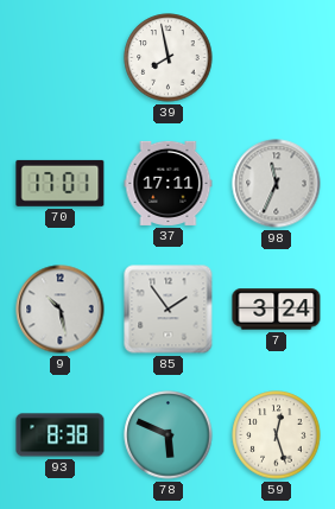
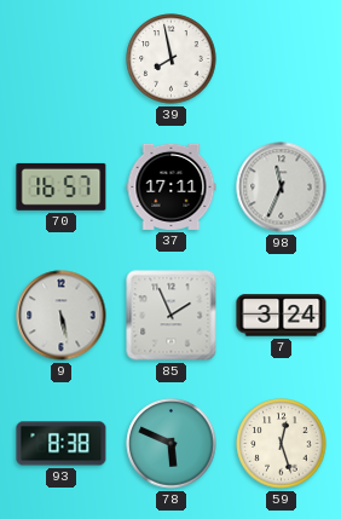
70: 17:01 -> 16:57 (62, 186)
9: 10:28 -> 5:28 (62, 316)
85: 1:54 -> 1:56 (172, 316)
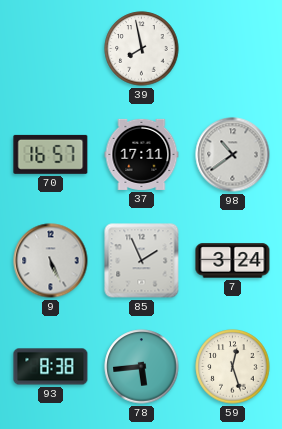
98: 11:34 -> 10:39 (233, 155)
9: 5:28 -> 5:26 (51, 261)
78: 5:49 -> 5:44 (142, 367)
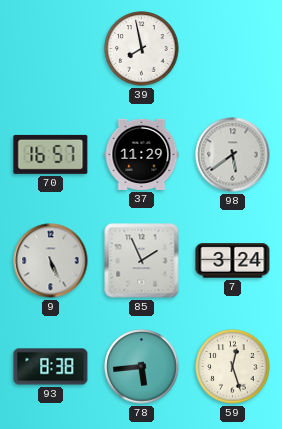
37: 17:11 -> 11:29 (142, 154)
98: 10:39 -> 5:39 (233, 155)
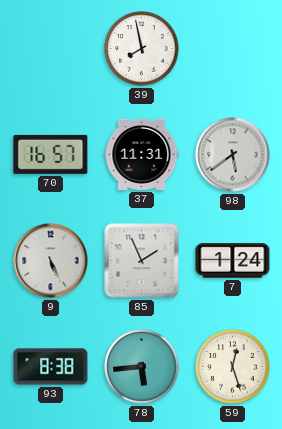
37: 11:29 -> 11:31 (142, 154)
7: 3:24 -> 1:24 (233, 261)
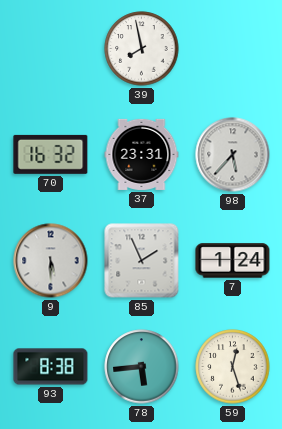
70: 16:57 -> 16:32 (51, 154)
37: 11:31 -> 23:31 (142, 154)
98: 5:39 -> 5:37 (233, 155)
9: 5:26 -> 5:30 (51, 261)
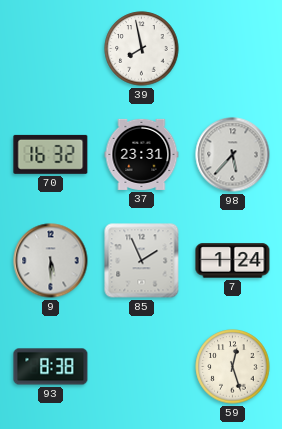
78: 5:44 -> none (142, 367)
